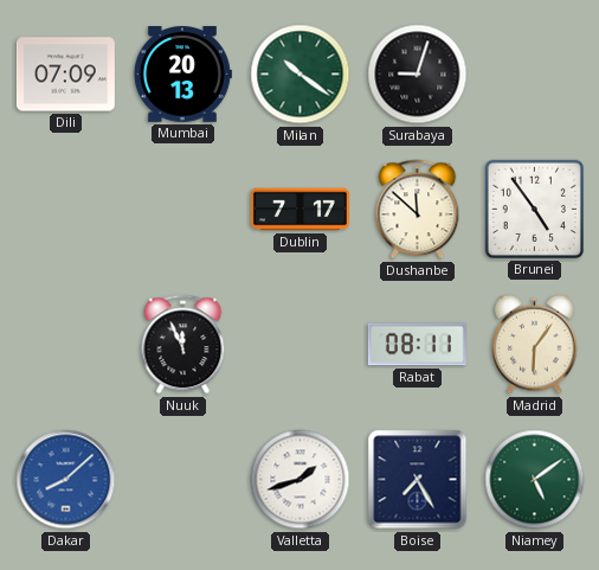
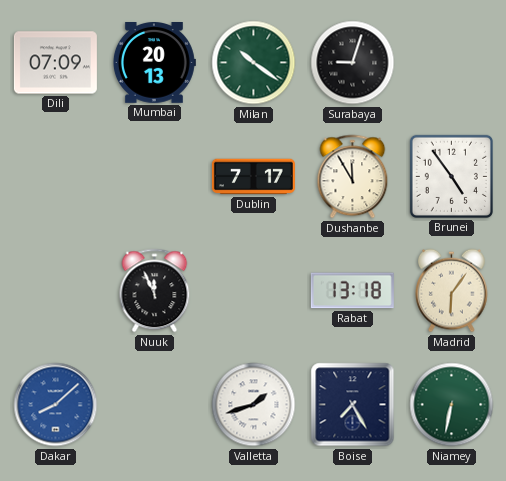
Dushanbe: 11:52 -> 11:55 (353, 177)
Rabat: 08:11 -> 13:18 (352, 291)
Niamey: 5:09 -> 6:32 (452, 405)
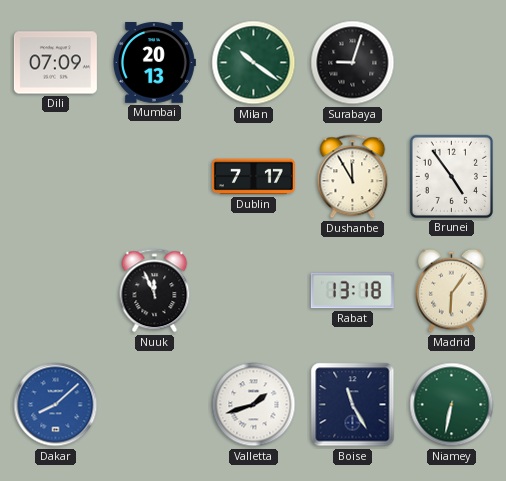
Boise: 7:25 -> 11:25 (353, 405)
